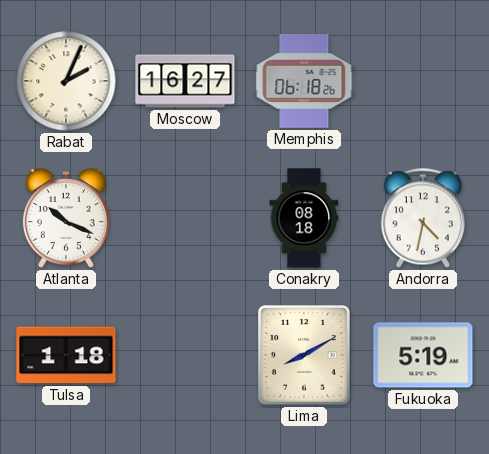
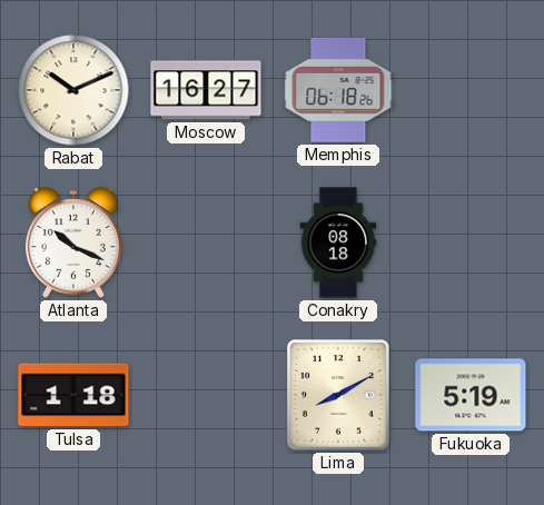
Rabat: 2:04 -> 10:11 (73, 90)
Andorra: 4:32 -> none (422, 218)
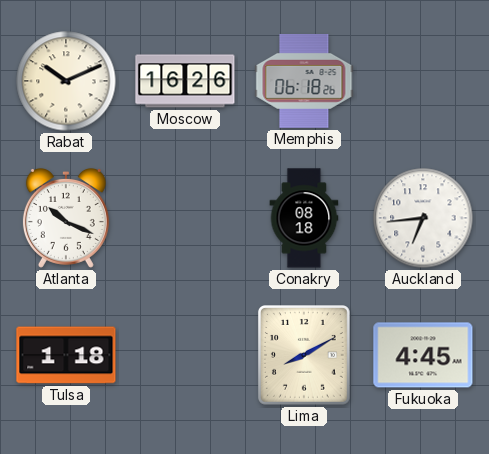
Moscow: 16:27 -> 16:26 (185, 81)
Auckland: none -> 6:44 (423, 218)
Fukuoka: 5:19 -> 4:45 (423, 355)
